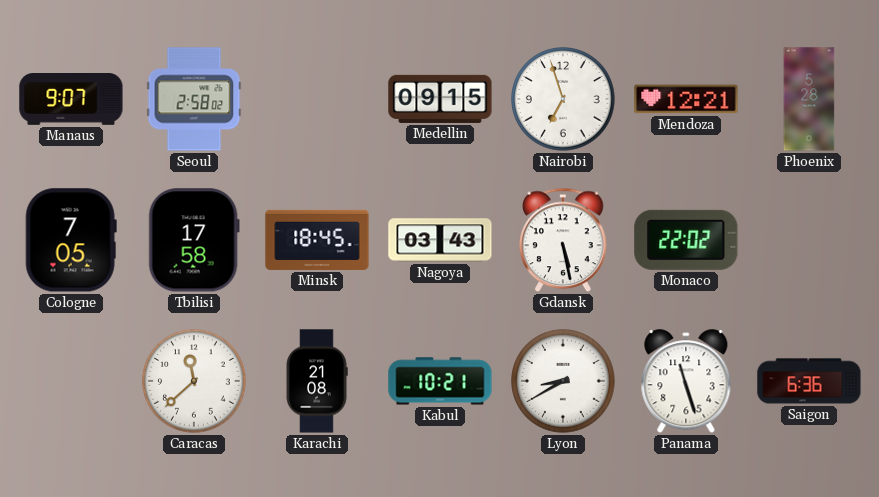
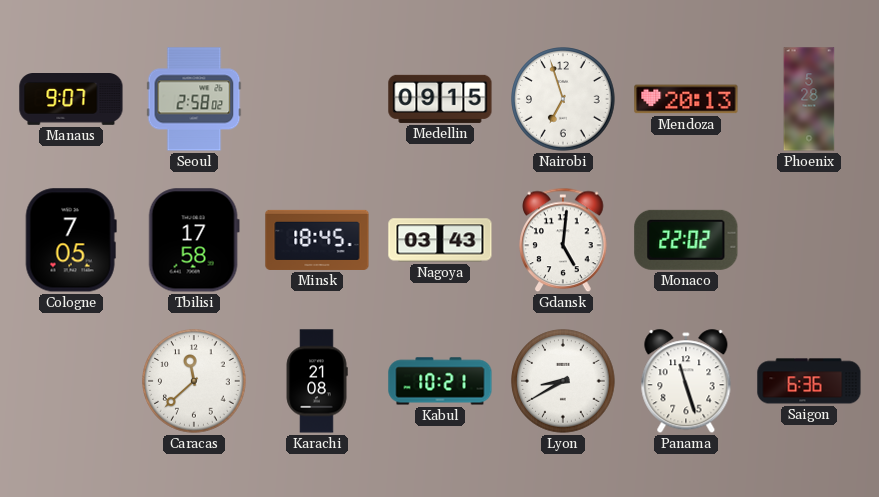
Mendoza: 12:21 -> 20:13 (686, 99)
Gdansk: 5:28 -> 5:01 (563, 240)
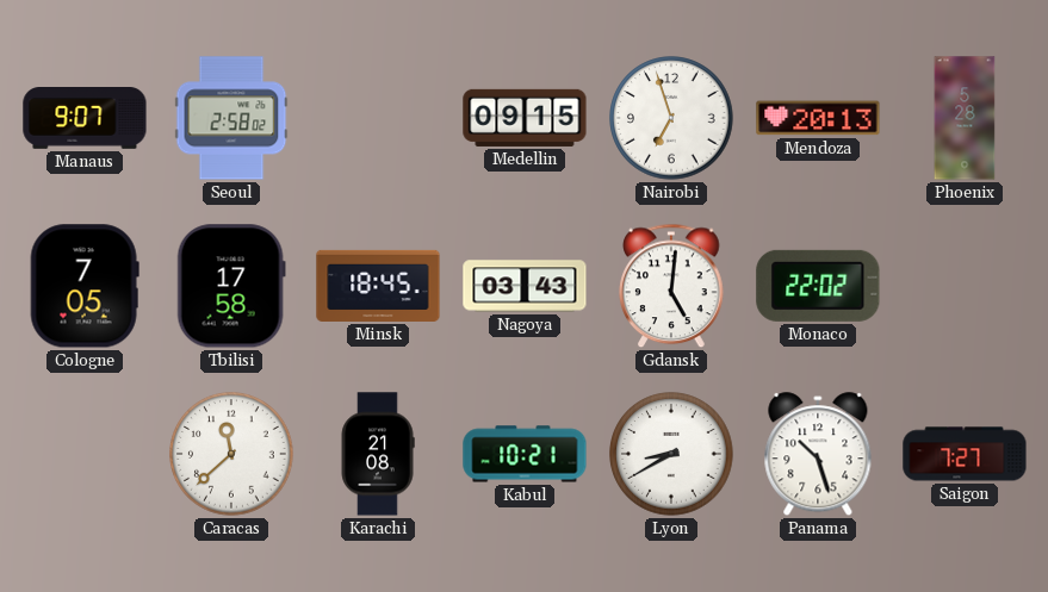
Panama: 11:27 -> 10:27 (818, 455)
Saigon: 6:36 -> 7:27 (965, 454)
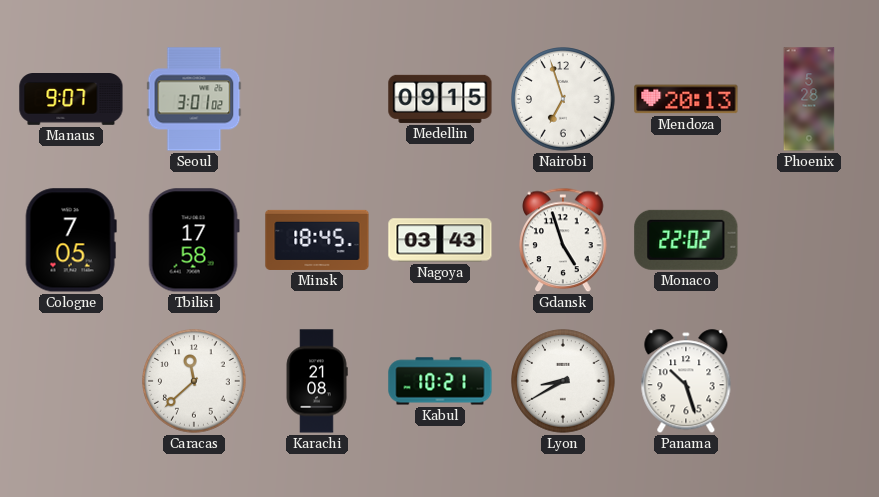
Seoul: 2:58 -> 3:01 (194, 99)
Gdansk: 5:01 -> 4:57 (563, 240)
Saigon: 7:27 -> none (965, 454)
